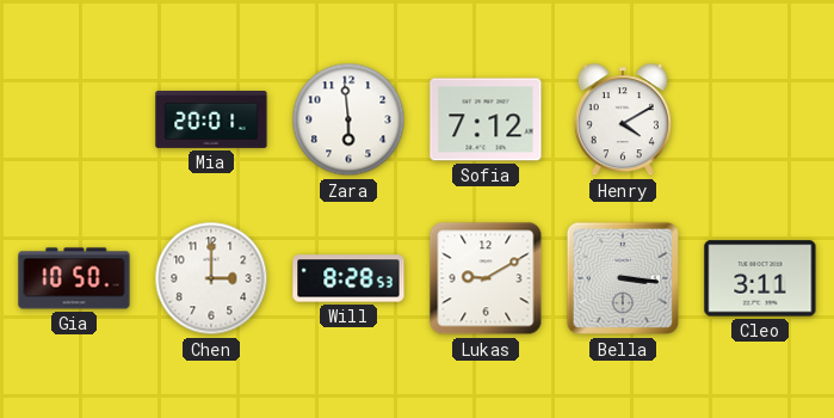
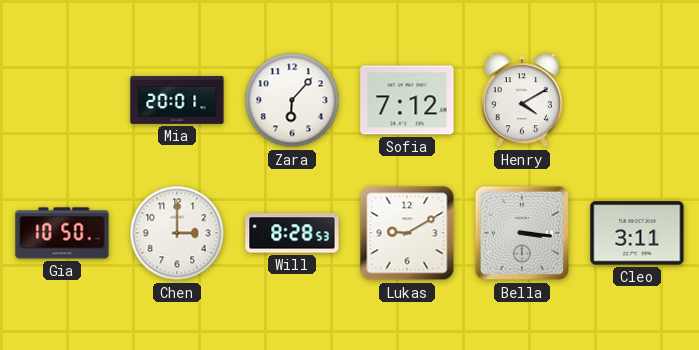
Zara: 5:59 -> 6:07 (292, 100)
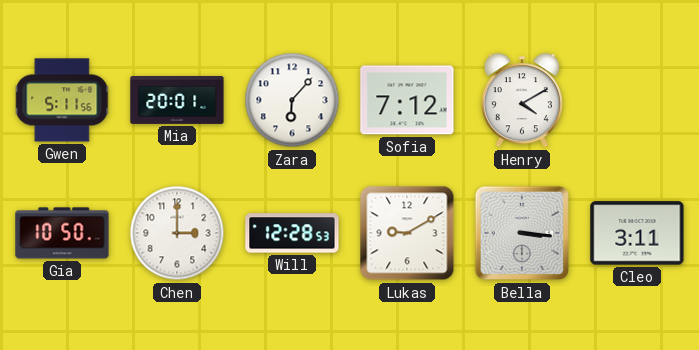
Gwen: none -> 5:11 (63, 100)
Will: 8:28 -> 12:28 (292, 233)
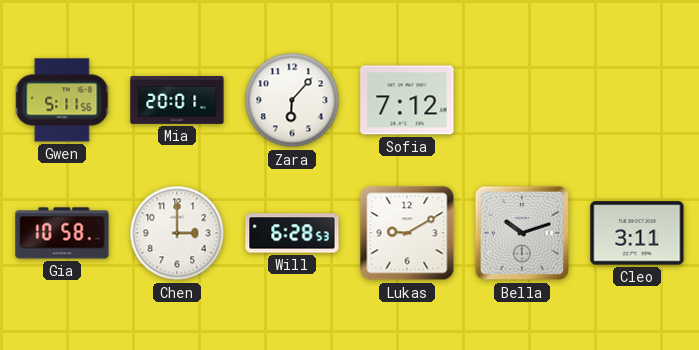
Henry: 4:10 -> none (522, 101)
Gia: 10:50 -> 10:58 (62, 233)
Will: 12:28 -> 6:28 (292, 233)
Bella: 3:16 -> 10:12 (522, 233)
